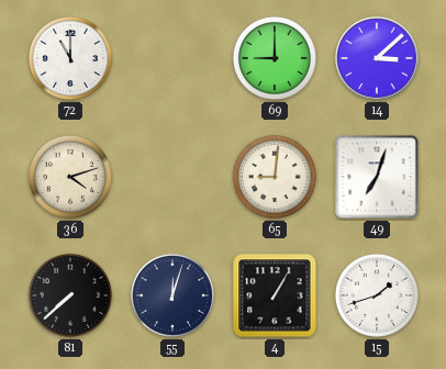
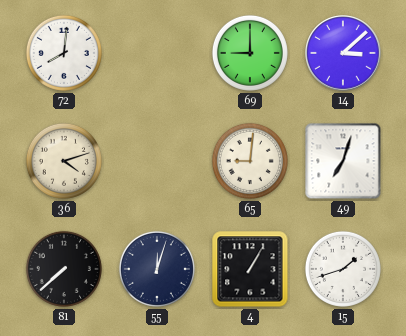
72: 11:00 -> 8:01 (64, 53)
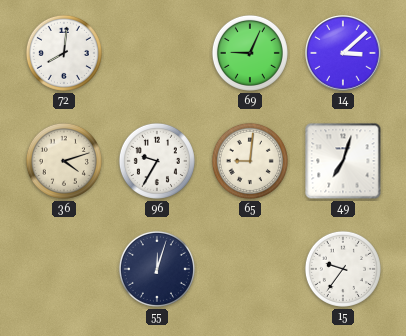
69: 9:00 -> 9:04 (250, 53)
96: none -> 9:35 (157, 161)
81: 7:38 -> none (64, 269)
4: 1:05 -> none (250, 269)
15: 1:42 -> 9:36 (343, 269)
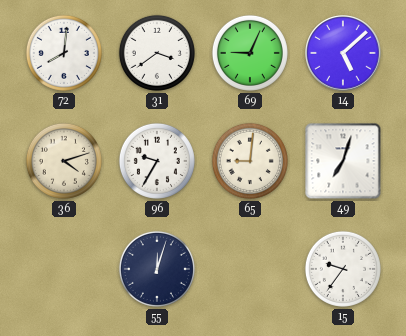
31: none -> 3:39 (157, 53)
14: 3:08 -> 5:08 (343, 53)
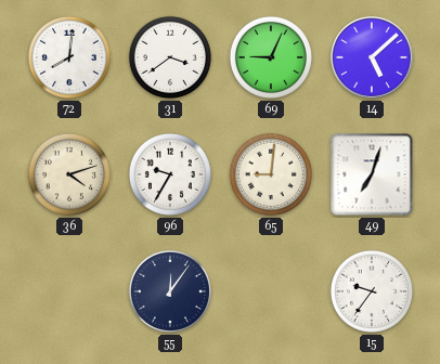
55: 12:03 -> 12:06 (170, 291)
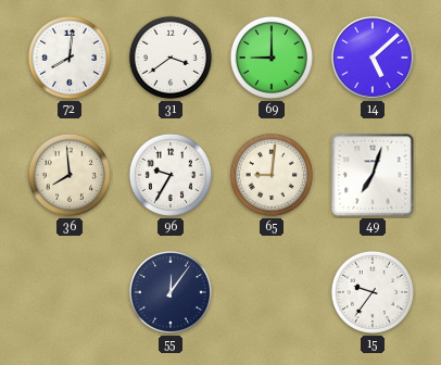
69: 9:04 -> 9:00 (272, 58)
36: 4:12 -> 7:59 (70, 175)
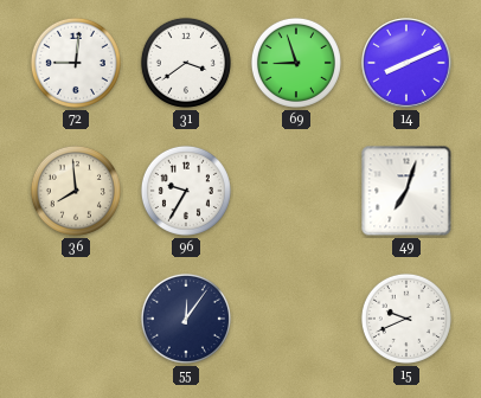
72: 8:01 -> 9:01 (76, 63)
69: 9:00 -> 8:57 (296, 63)
14: 5:08 -> 8:11 (406, 63)
65: 9:01 -> none (272, 175)
15: 9:36 -> 9:41 (406, 319)
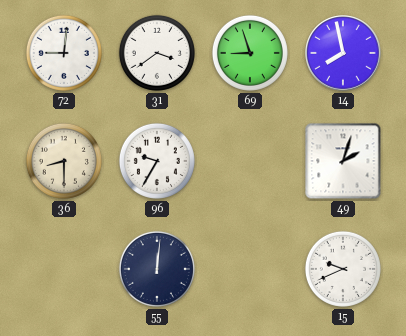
14: 8:11 -> 7:58 (343, 53)
36: 7:59 -> 8:30 (64, 161)
49: 7:03 -> 2:03 (343, 161)
55: 12:06 -> 12:01 (157, 269)
